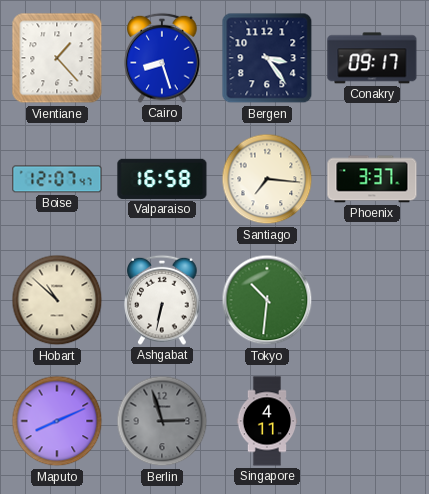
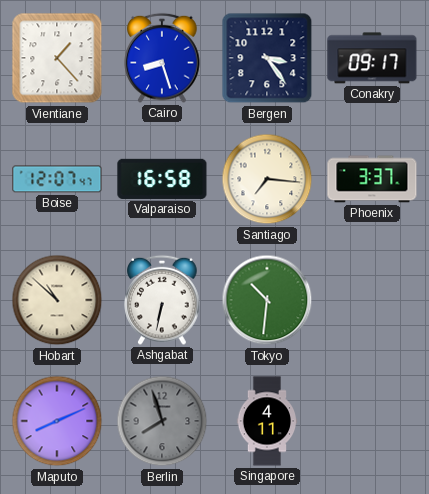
Berlin: 2:57 -> 7:57 (162, 421)
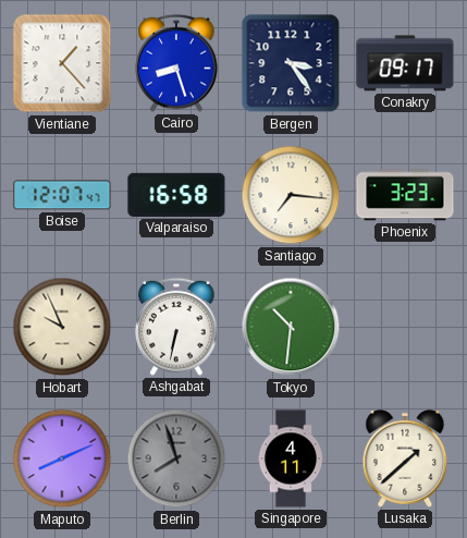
Phoenix: 3:37 -> 3:23 (405, 195)
Hobart: 10:52 -> 9:56 (62, 327)
Lusaka: none -> 1:38 (405, 458)
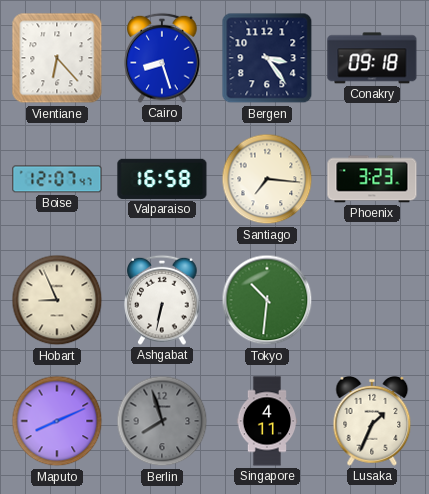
Vientiane: 1:23 -> 6:23 (57, 58)
Conakry: 09:17 -> 09:18 (372, 58)
Hobart: 9:56 -> 8:56 (57, 300)
Lusaka: 1:38 -> 1:34 (372, 421)
